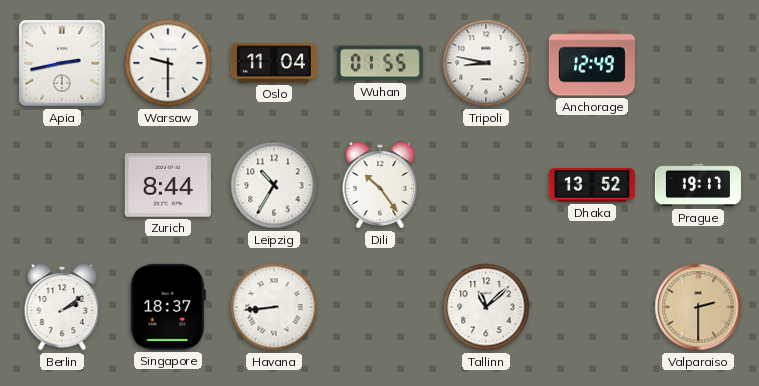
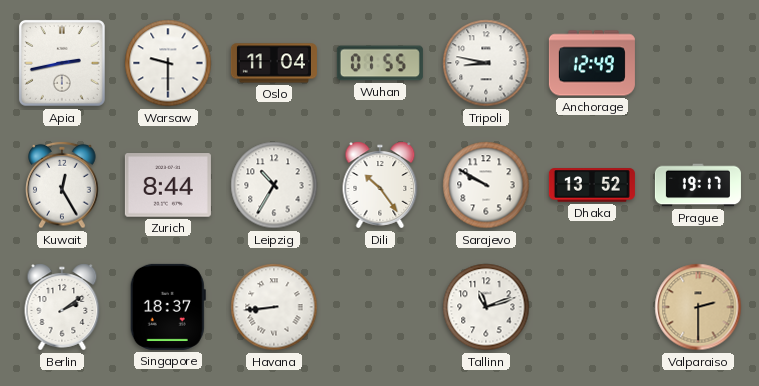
Kuwait: none -> 12:25 (62, 185)
Sarajevo: none -> 9:50 (486, 185)
Tallinn: 11:08 -> 11:12 (486, 307)
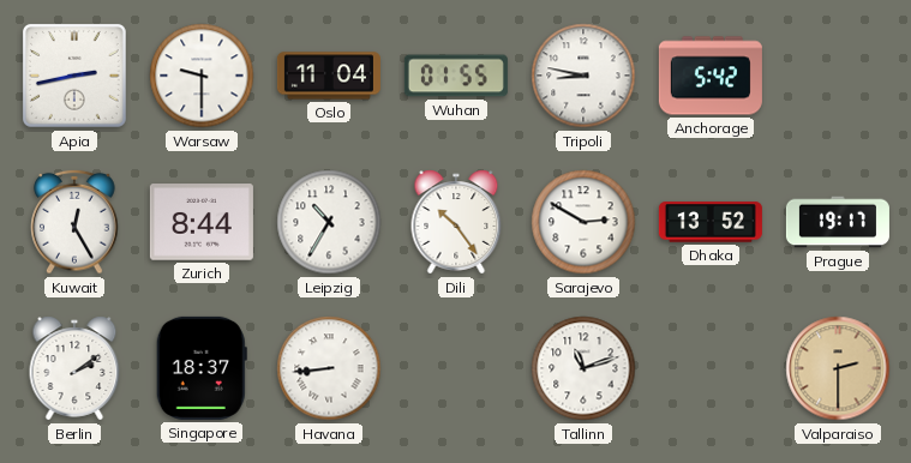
Anchorage: 12:49 -> 5:42 (711, 76)
Sarajevo: 9:50 -> 2:50 (583, 222)
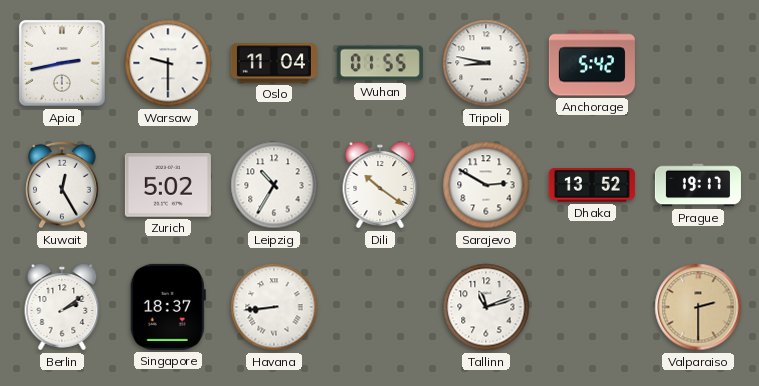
Zurich: 8:44 -> 5:02 (168, 185)
Dili: 10:24 -> 10:21 (380, 185)
